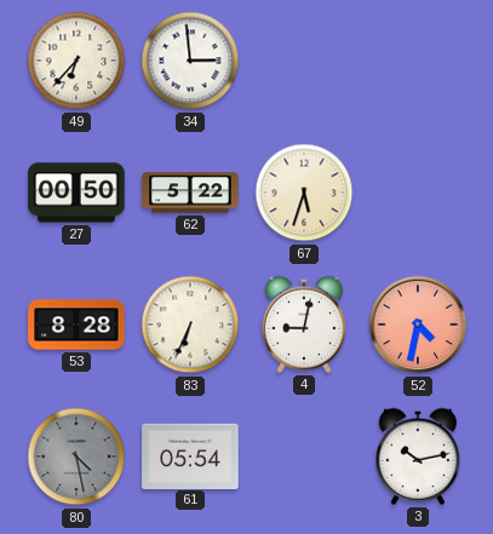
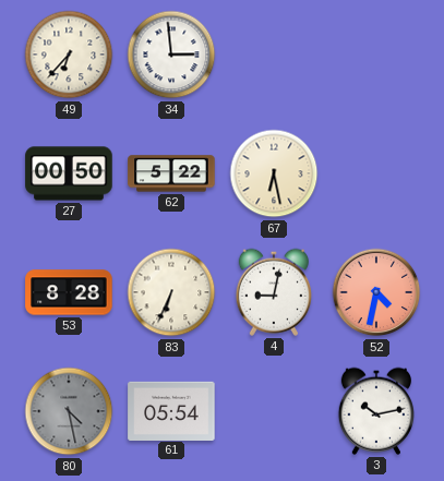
67: 5:33 -> 6:28 (274, 173)
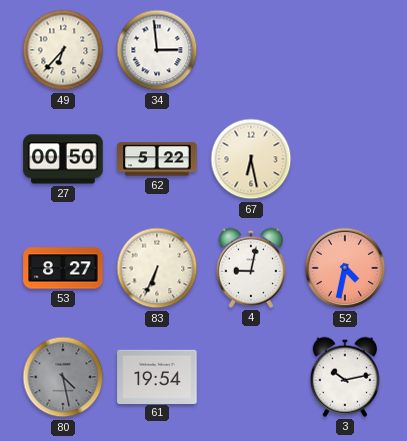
53: 8:28 -> 8:27 (63, 268)
61: 05:54 -> 19:54 (157, 376)
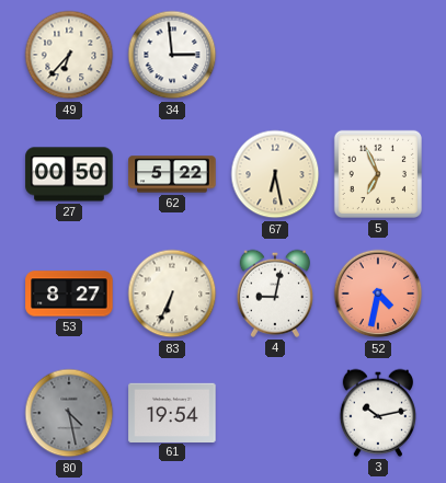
5: none -> 6:56 (378, 174)
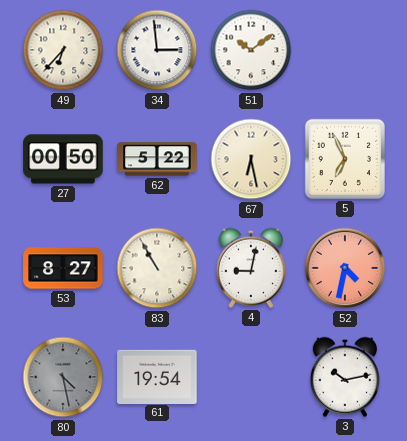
51: none -> 10:09 (251, 50)
83: 6:34 -> 10:55 (157, 268)
